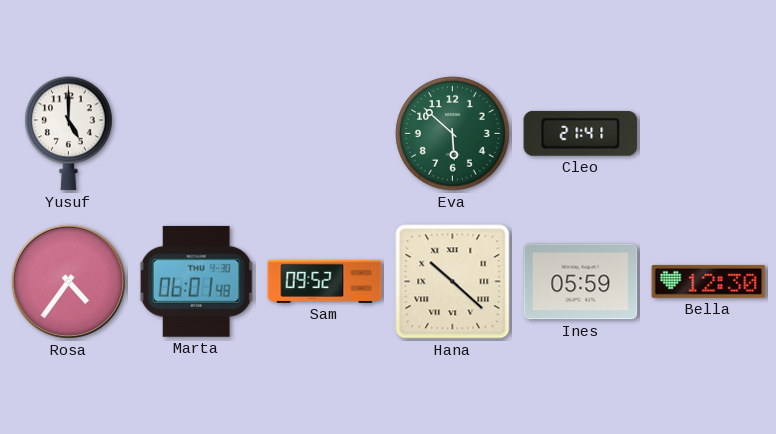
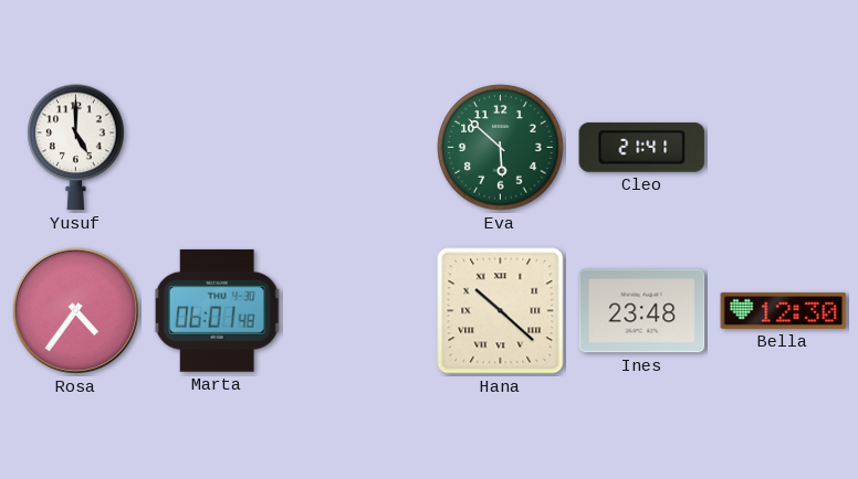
Sam: 09:52 -> none (325, 281)
Ines: 05:59 -> 23:48 (642, 311)
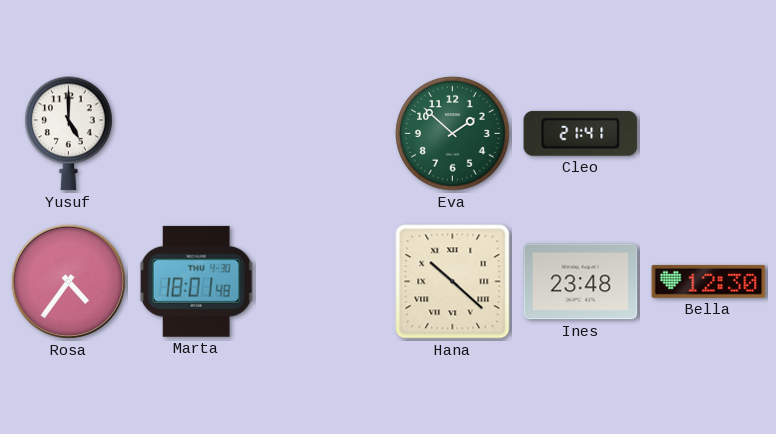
Eva: 5:52 -> 1:52 (453, 134)
Marta: 06:01 -> 18:01 (196, 281)
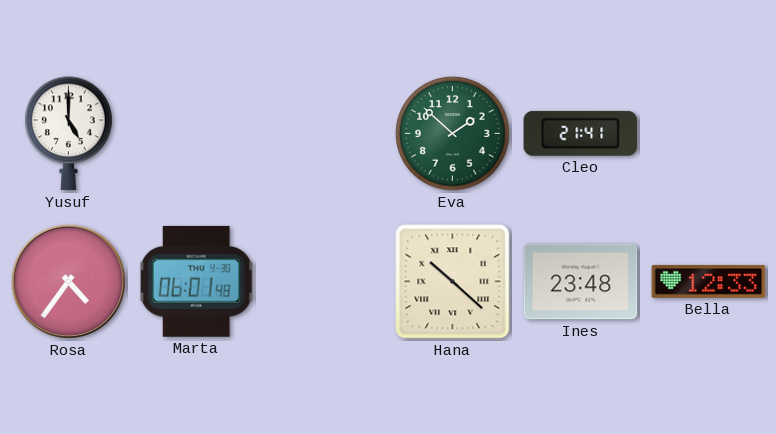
Marta: 18:01 -> 06:01 (196, 281)
Bella: 12:30 -> 12:33 (709, 281)
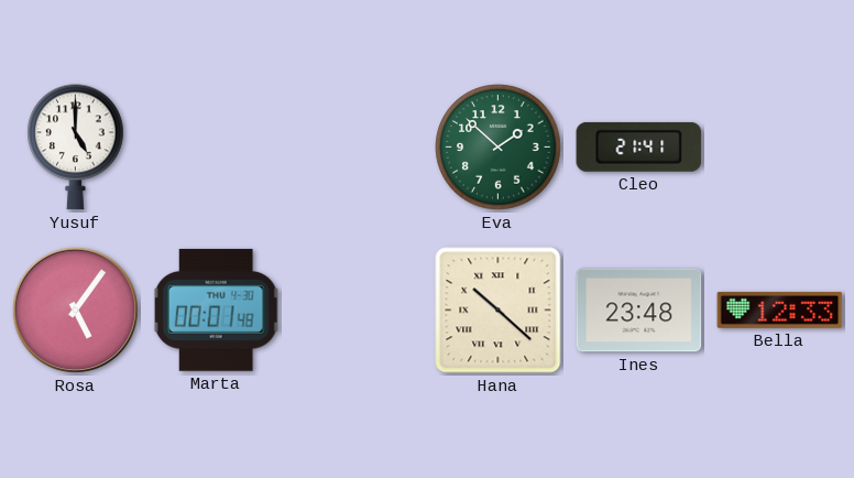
Rosa: 4:36 -> 5:06 (75, 309)
Marta: 06:01 -> 00:01 (216, 309)
